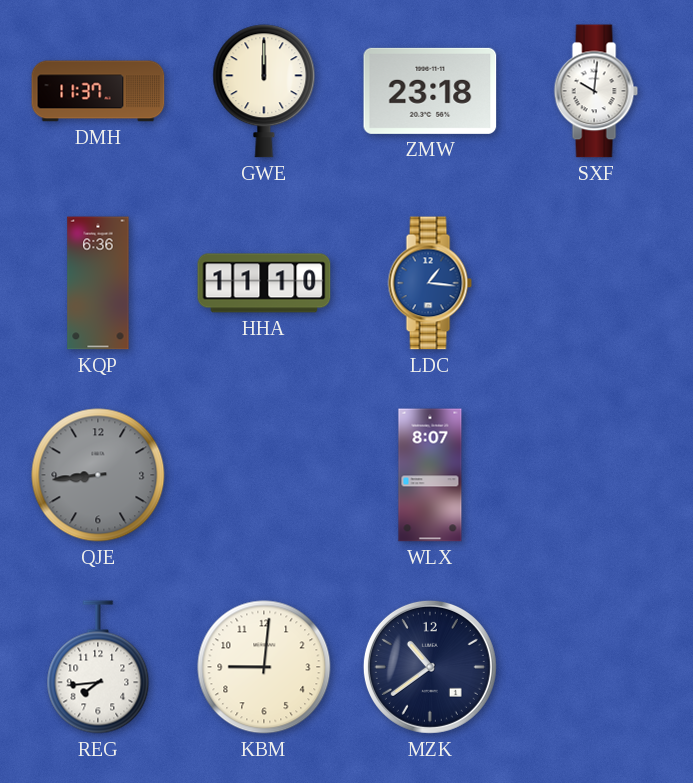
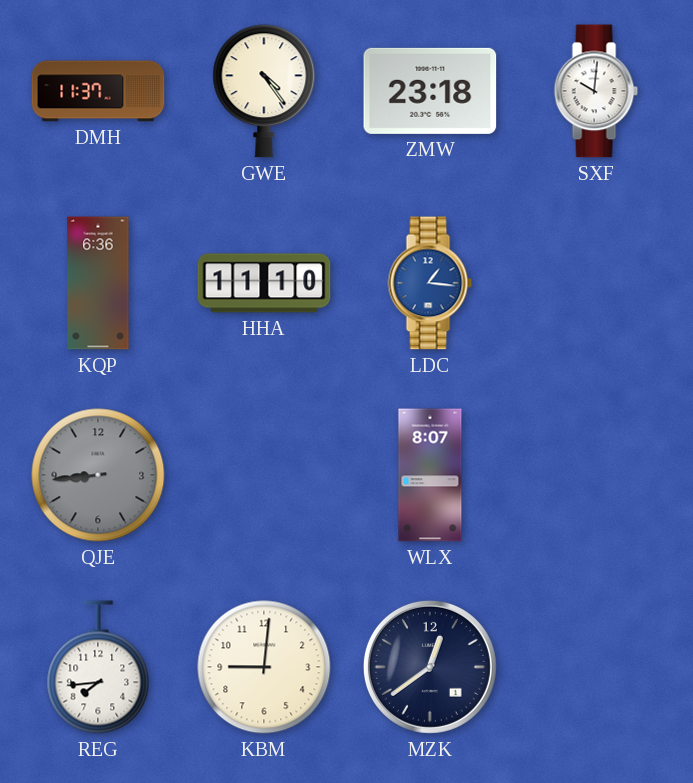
GWE: 12:00 -> 4:24 (264, 91)
MZK: 10:39 -> 12:39 (430, 667)
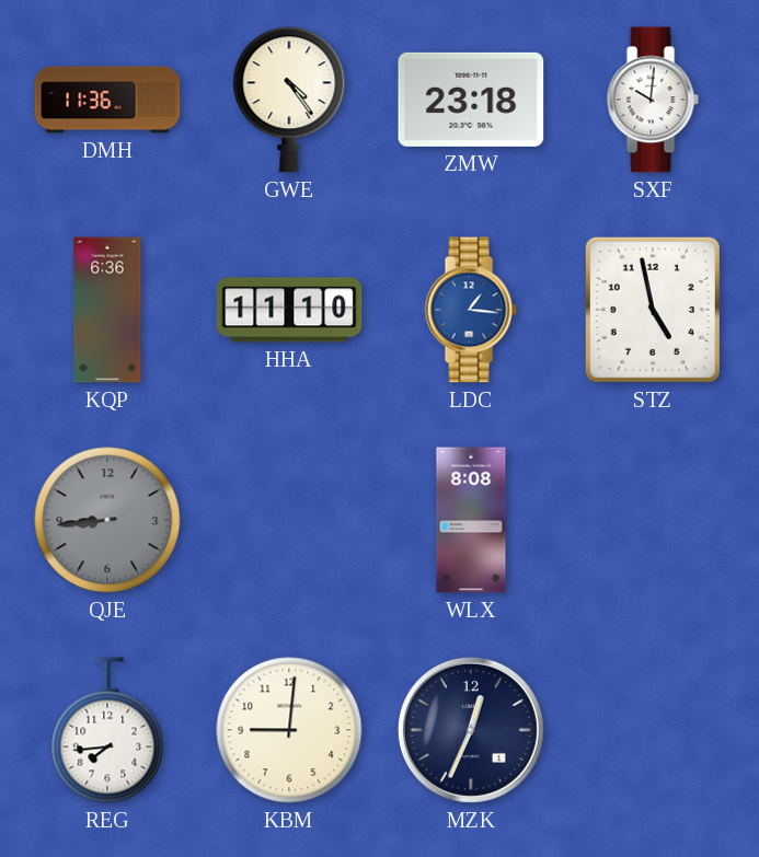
DMH: 11:37 -> 11:36 (107, 100)
STZ: none -> 4:58 (653, 310)
WLX: 8:07 -> 8:08 (471, 520)
MZK: 12:39 -> 12:34 (471, 730)
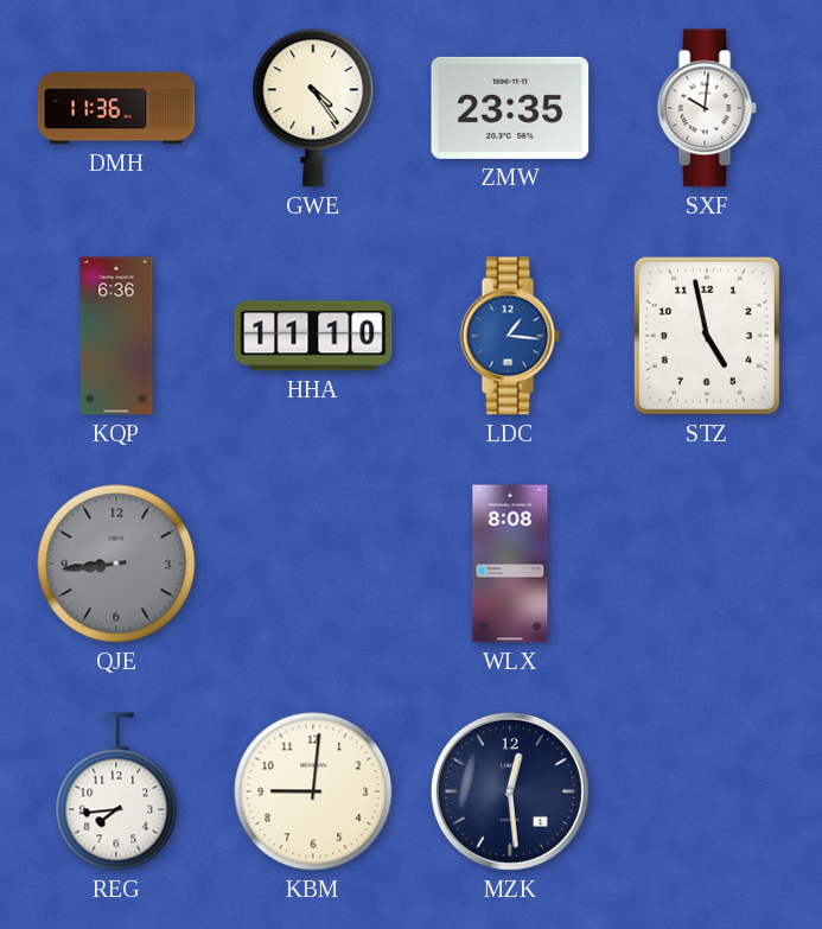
ZMW: 23:18 -> 23:35 (510, 108)
MZK: 12:34 -> 12:29 (510, 791)
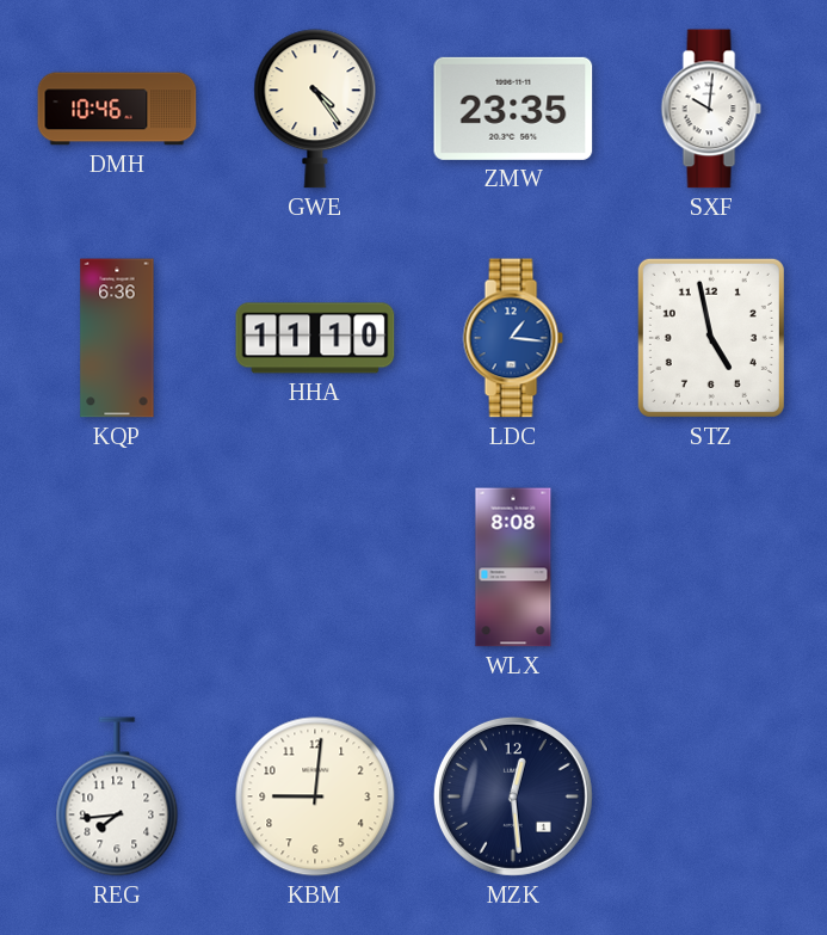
DMH: 11:36 -> 10:46 (117, 109)
QJE: 8:44 -> none (116, 564)
